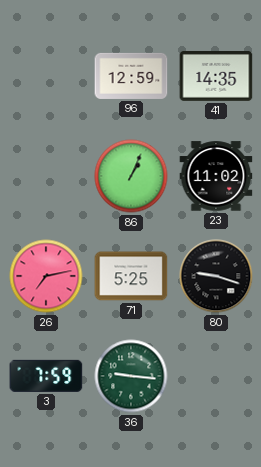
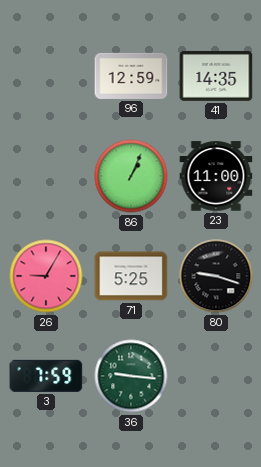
23: 11:02 -> 11:00 (216, 176)
26: 7:13 -> 9:05 (46, 276)
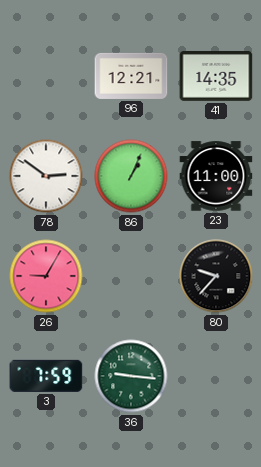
96: 12:59 -> 12:21 (131, 76)
78: none -> 2:51 (46, 176)
71: 5:25 -> none (131, 276)
80: 9:18 -> 9:37 (216, 276)
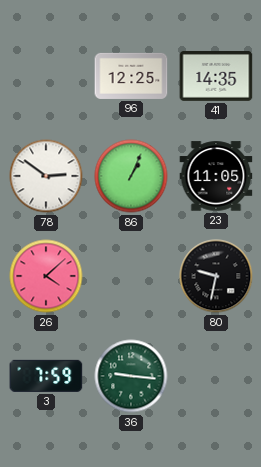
96: 12:21 -> 12:25 (131, 76)
23: 11:00 -> 11:05 (216, 176)
26: 9:05 -> 4:08 (46, 276)
80: 9:37 -> 9:32 (216, 276)
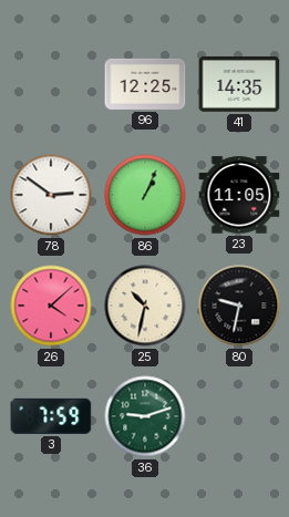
25: none -> 10:32 (145, 306)
36: 9:16 -> 9:12 (145, 416)
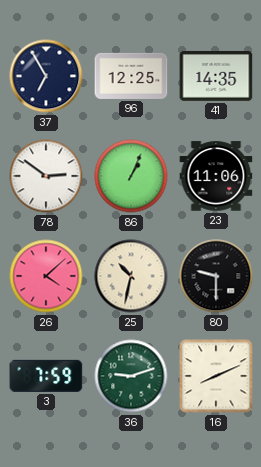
37: none -> 6:55 (46, 76)
23: 11:05 -> 11:06 (216, 176)
80: 9:32 -> 9:30 (216, 276)
16: none -> 8:11 (216, 376)
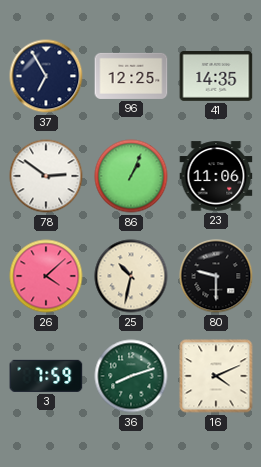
36: 9:12 -> 8:12 (131, 376)
16: 8:11 -> 4:11 (216, 376)
